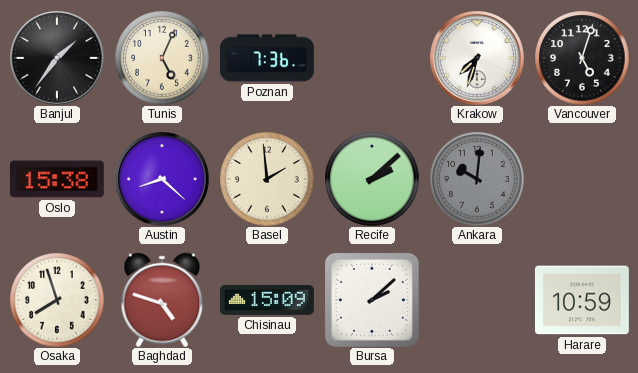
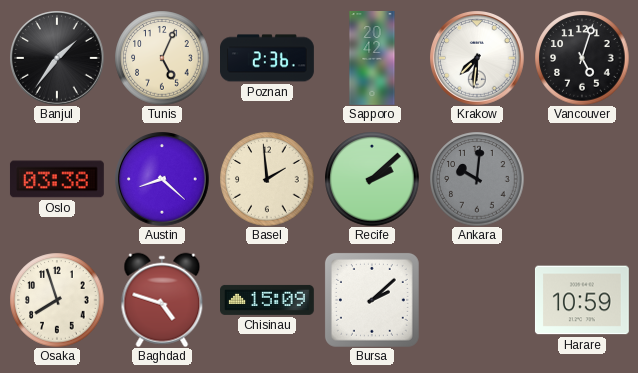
Poznan: 7:36 -> 2:36 (268, 58)
Sapporo: none -> 20:42 (372, 59)
Krakow: 7:33 -> 7:31 (477, 58)
Oslo: 15:38 -> 03:38 (57, 179)
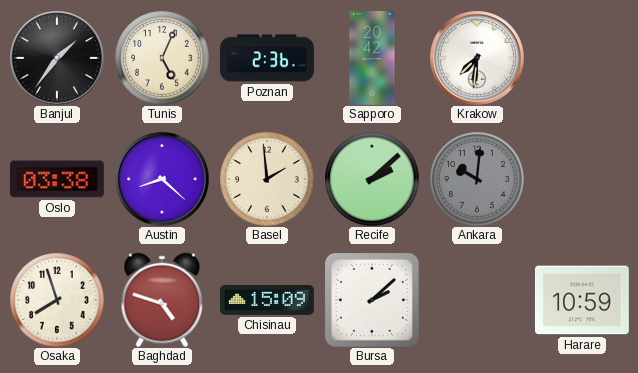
Vancouver: 5:03 -> none (582, 58)
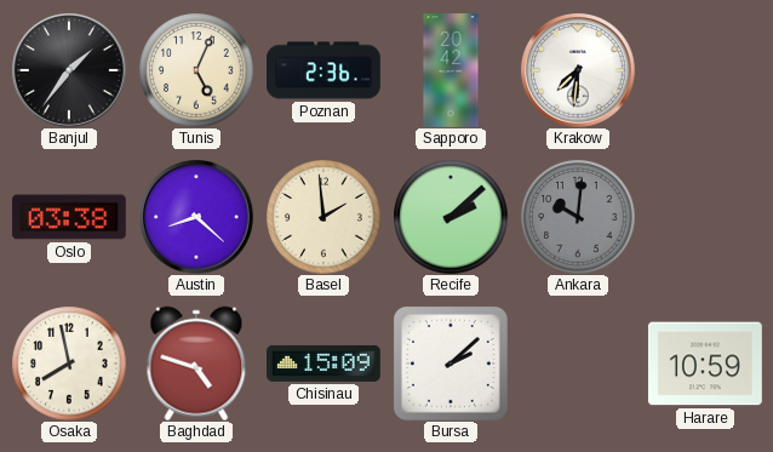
Osaka: 7:57 -> 7:58 (69, 364)
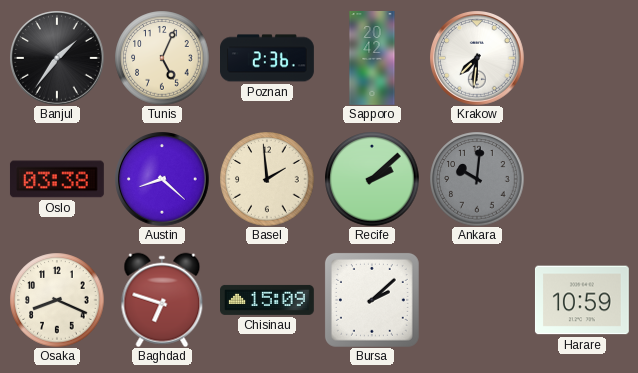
Osaka: 7:58 -> 8:19 (57, 300)
Baghdad: 4:48 -> 6:48 (162, 300)
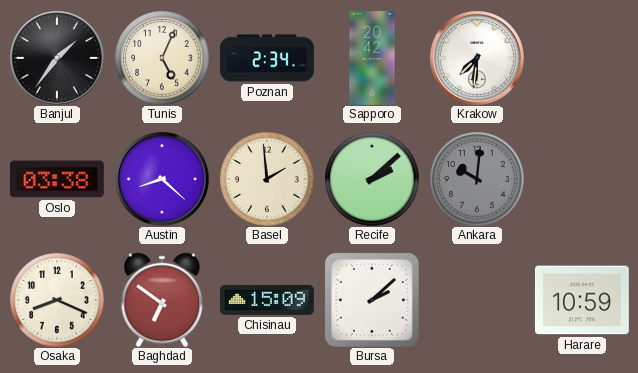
Poznan: 2:36 -> 2:34 (268, 58)
Baghdad: 6:48 -> 6:51 (162, 300)
